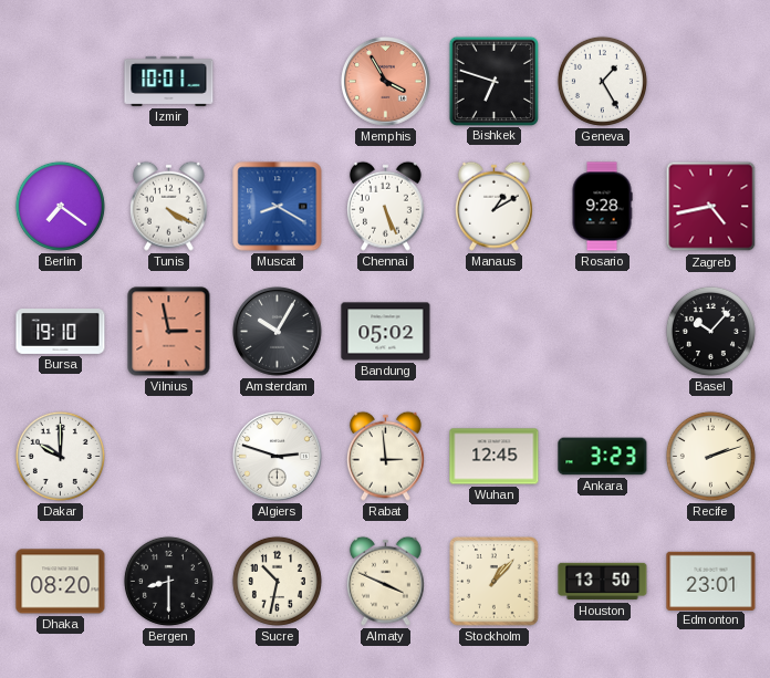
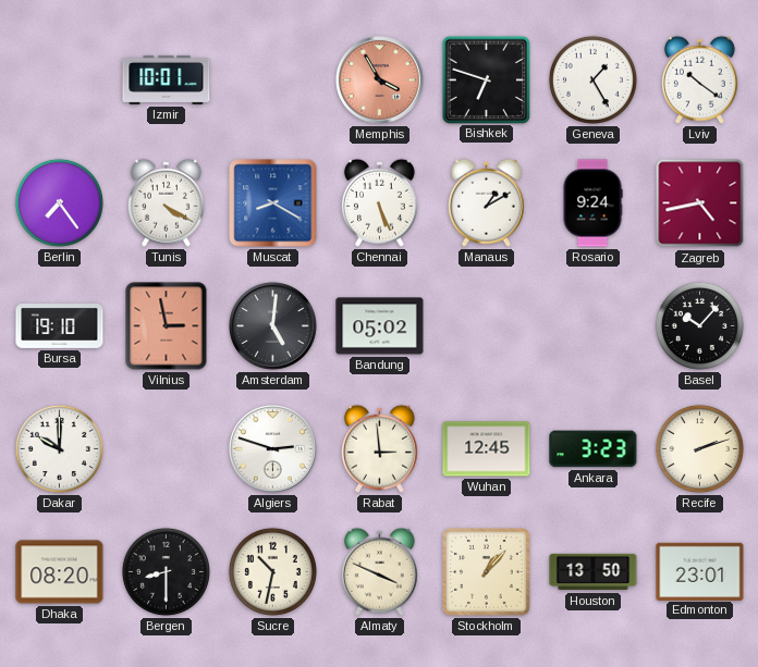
Lviv: none -> 10:21 (699, 79)
Berlin: 7:21 -> 7:24 (59, 202)
Rosario: 9:28 -> 9:24 (592, 203)
Amsterdam: 10:05 -> 5:01 (273, 326)
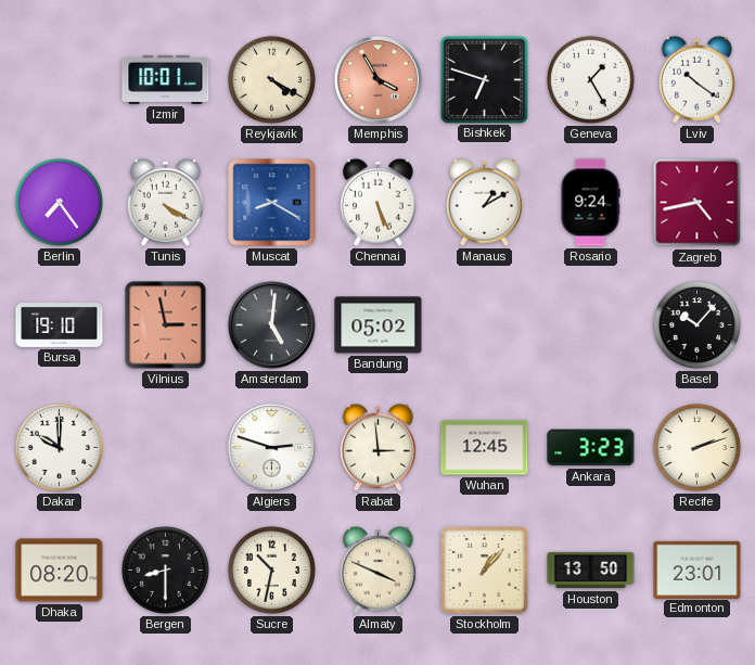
Reykjavik: none -> 4:20 (271, 79)
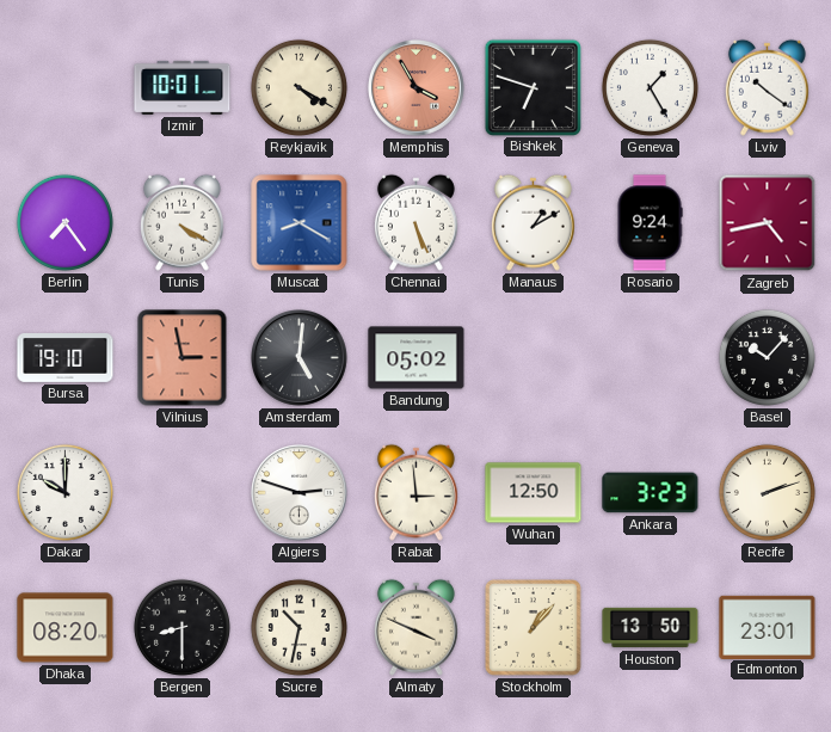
Wuhan: 12:45 -> 12:50 (534, 493)
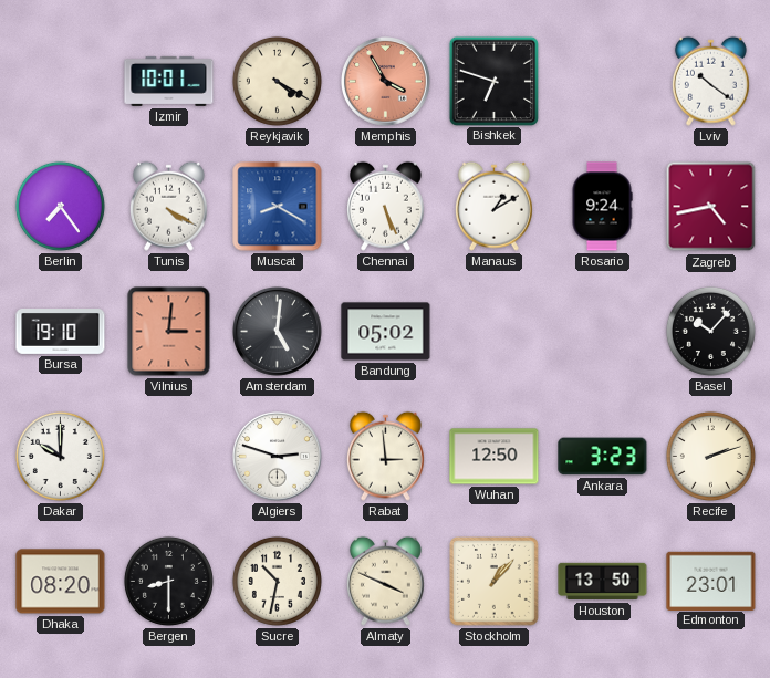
Geneva: 1:25 -> none (650, 87)
Vilnius: 2:58 -> 3:01 (169, 332)
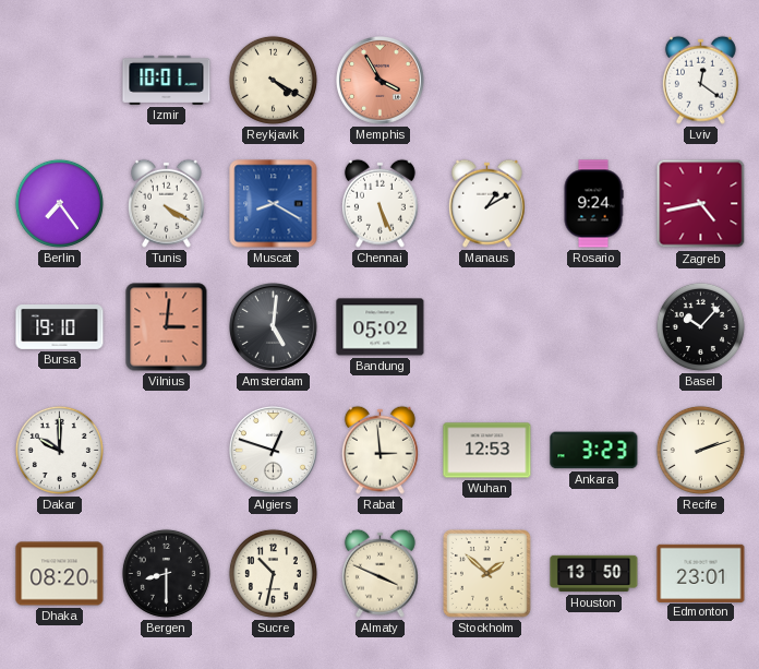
Bishkek: 6:48 -> none (493, 81)
Lviv: 10:21 -> 12:21 (700, 80)
Algiers: 2:48 -> 12:48 (274, 451)
Wuhan: 12:50 -> 12:53 (487, 451)
Stockholm: 1:07 -> 1:52 (487, 574)
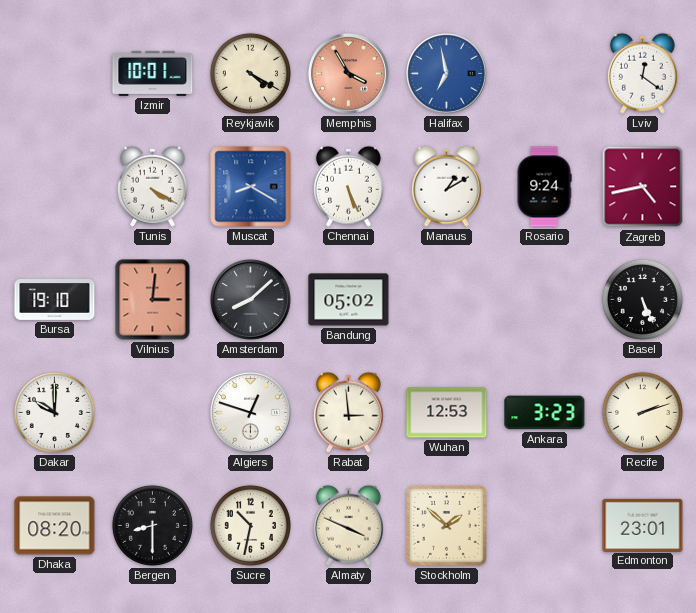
Halifax: none -> 6:58 (447, 74)
Berlin: 7:24 -> none (59, 203)
Amsterdam: 5:01 -> 8:08 (251, 300)
Basel: 10:07 -> 5:26 (642, 299)
Houston: 13:50 -> none (594, 574)
